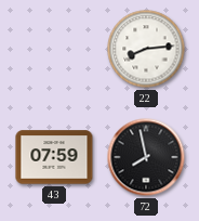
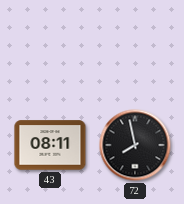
22: 8:14 -> none (146, 49)
43: 07:59 -> 08:11 (50, 145)
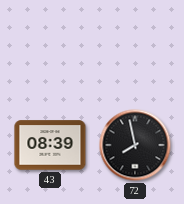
43: 08:11 -> 08:39 (50, 145)
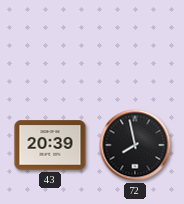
43: 08:39 -> 20:39 (50, 145)
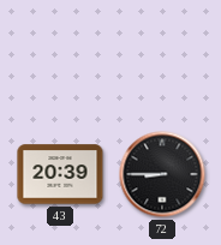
72: 7:58 -> 8:45 (162, 174)
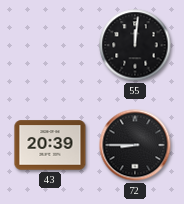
55: none -> 12:01 (135, 45)
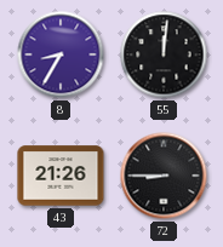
8: none -> 8:35 (61, 54)
43: 20:39 -> 21:26 (61, 176)
